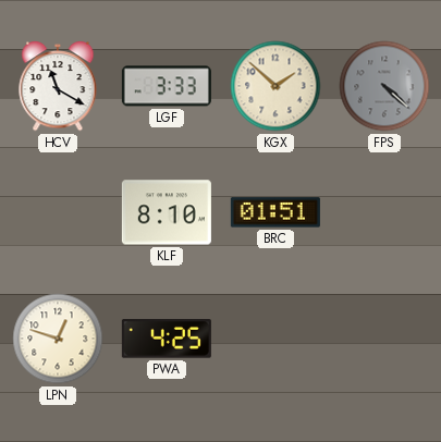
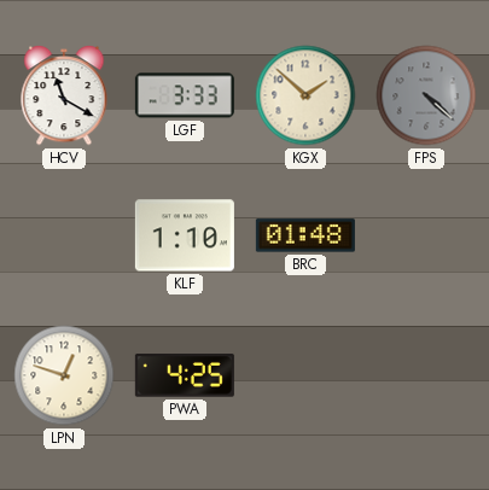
KLF: 8:10 -> 1:10 (185, 235)
BRC: 01:51 -> 01:48 (305, 235)
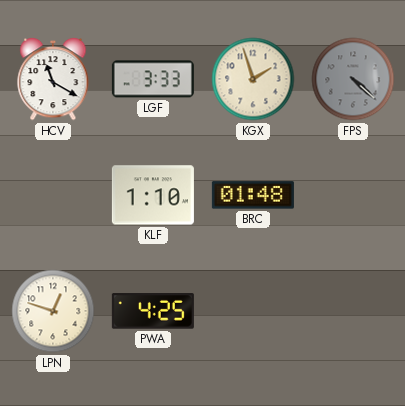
KGX: 1:52 -> 1:57 (253, 79)
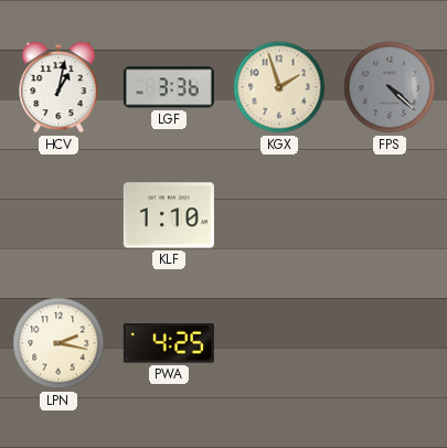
HCV: 11:20 -> 1:02 (58, 88)
LGF: 3:33 -> 3:36 (169, 87)
BRC: 01:48 -> none (253, 195)
LPN: 12:48 -> 2:17 (58, 343)
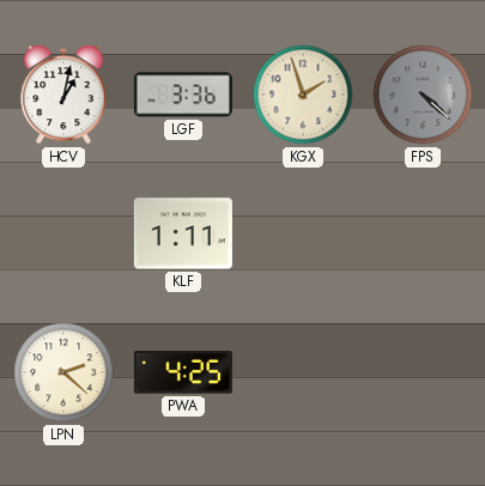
KLF: 1:10 -> 1:11 (183, 233)
LPN: 2:17 -> 2:22 (63, 372)
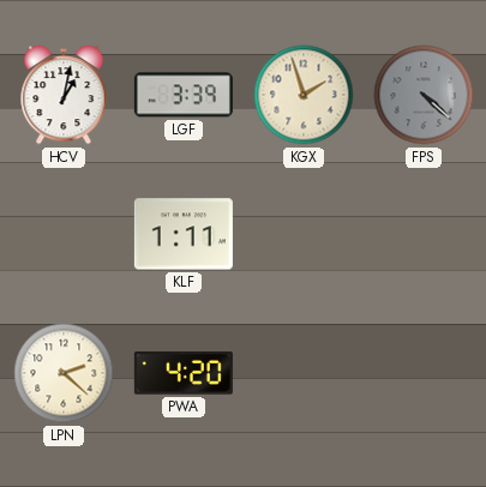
LGF: 3:36 -> 3:39 (184, 95)
PWA: 4:25 -> 4:20 (184, 373)
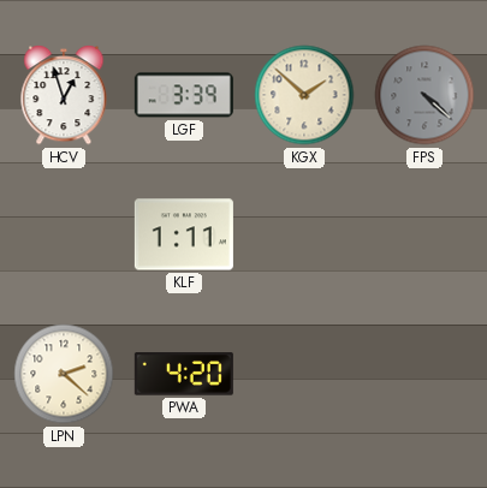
HCV: 1:02 -> 12:57 (64, 96)
KGX: 1:57 -> 1:52 (304, 95)
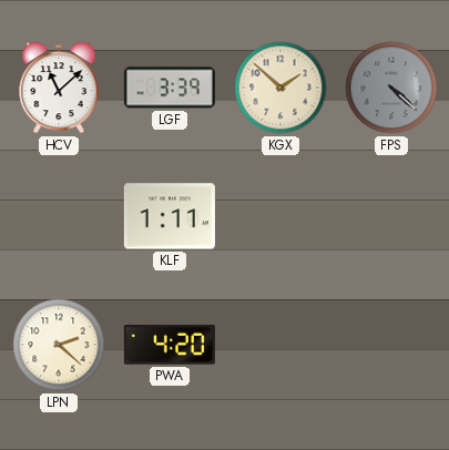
HCV: 12:57 -> 11:08 (59, 89)
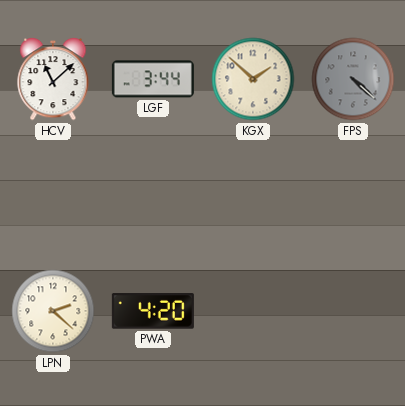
LGF: 3:39 -> 3:44 (153, 79)
KLF: 1:11 -> none (170, 216)
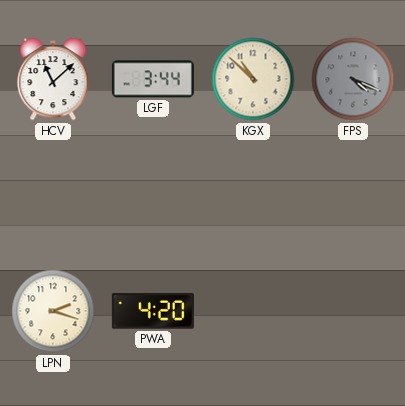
KGX: 1:52 -> 10:52 (253, 79)
FPS: 4:22 -> 4:19 (353, 79)
LPN: 2:22 -> 2:18 (53, 311)
